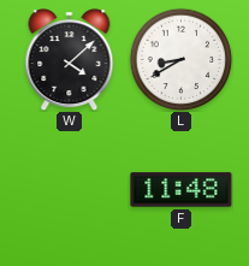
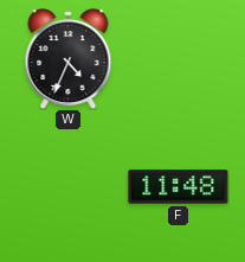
W: 4:08 -> 4:34 (69, 59)
L: 8:40 -> none (180, 59)
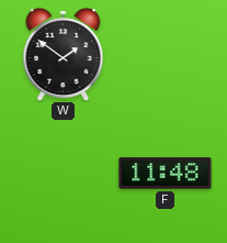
W: 4:34 -> 1:51 (64, 55)
